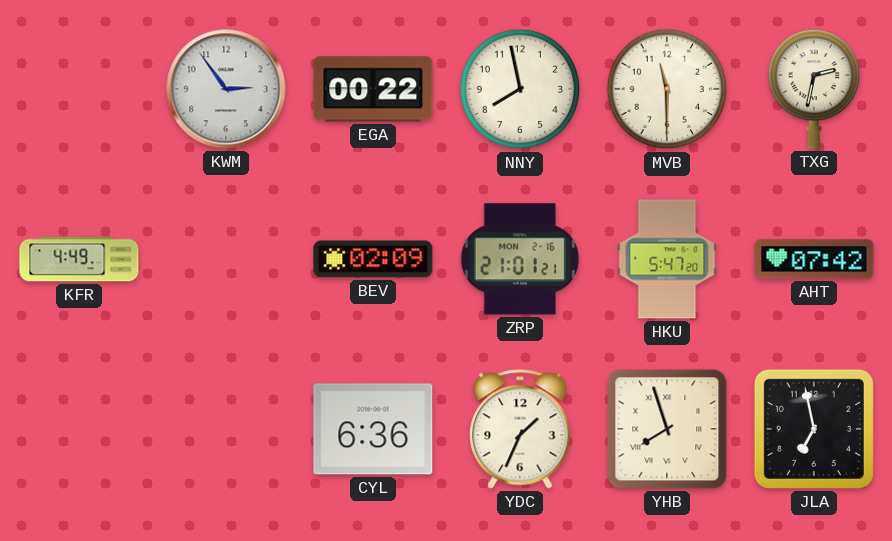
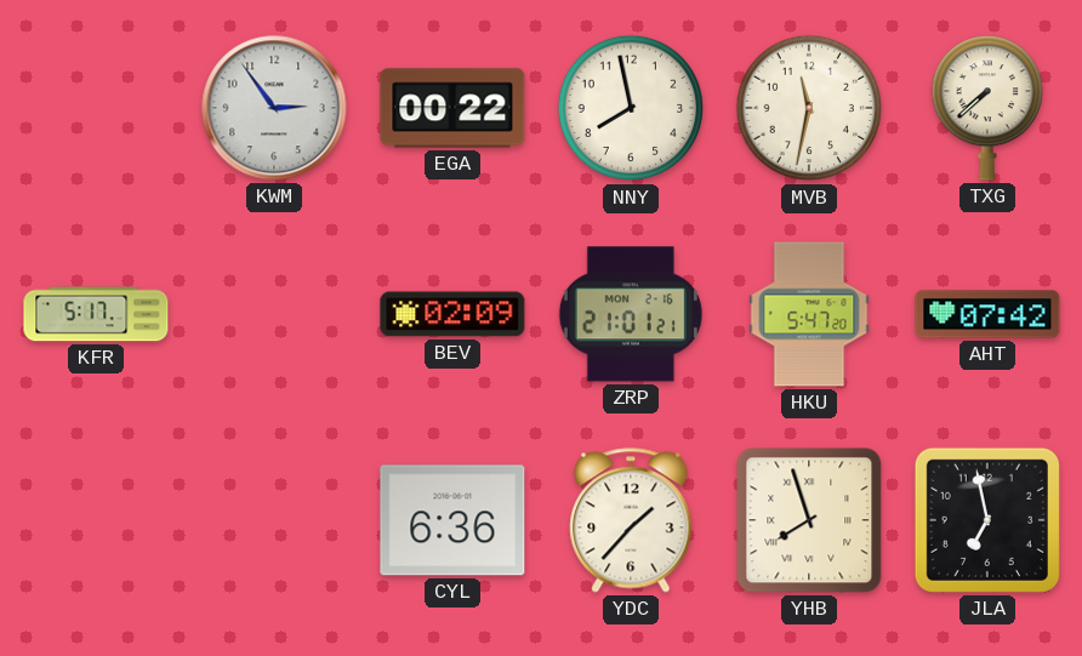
MVB: 11:30 -> 11:32 (809, 108)
TXG: 2:32 -> 7:38 (986, 108)
KFR: 4:49 -> 5:17 (96, 314)
YDC: 1:34 -> 1:37 (631, 520)
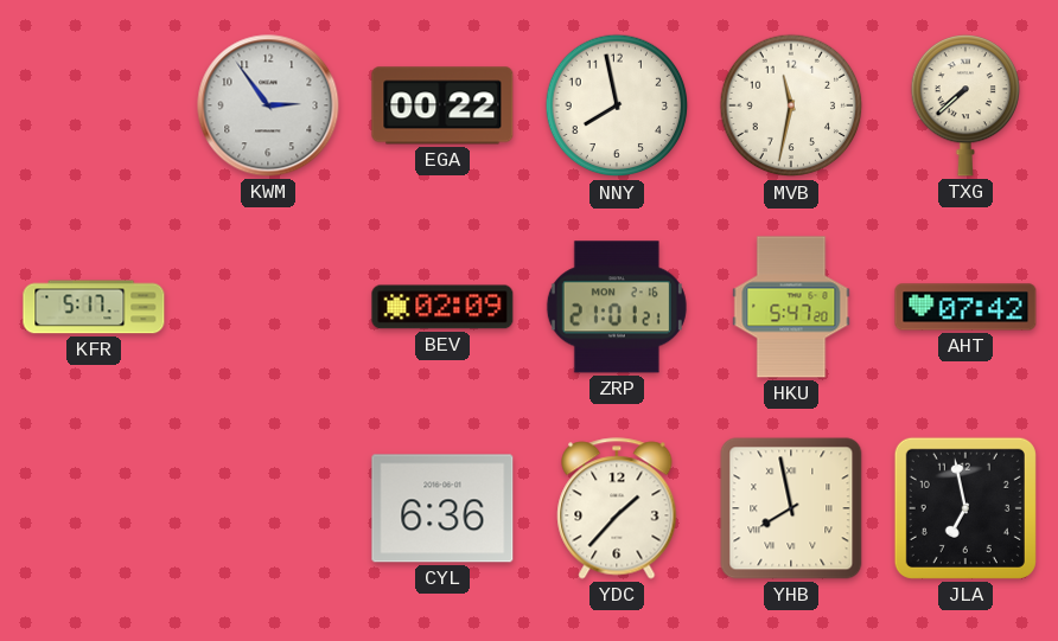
YHB: 7:57 -> 7:58 (791, 508)
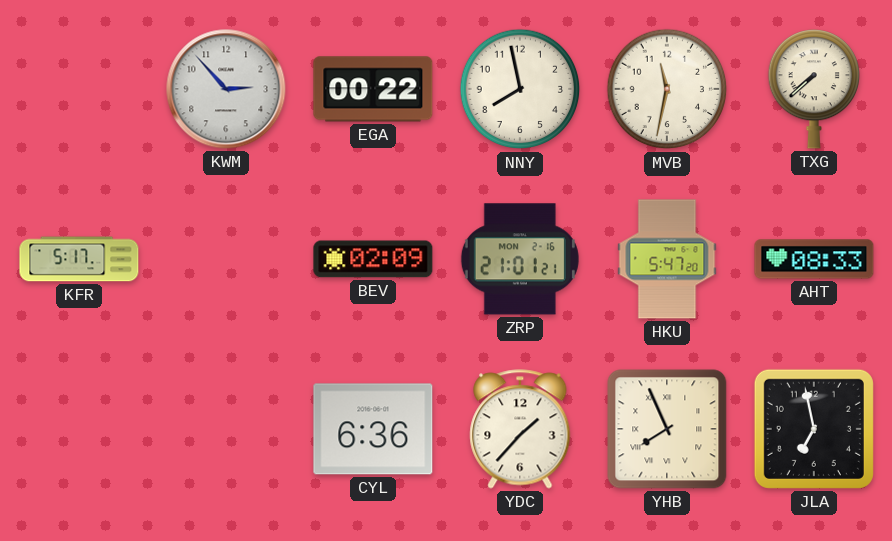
KWM: 2:54 -> 2:53 (226, 89)
AHT: 07:42 -> 08:33 (814, 259)
YHB: 7:58 -> 7:56 (667, 429)
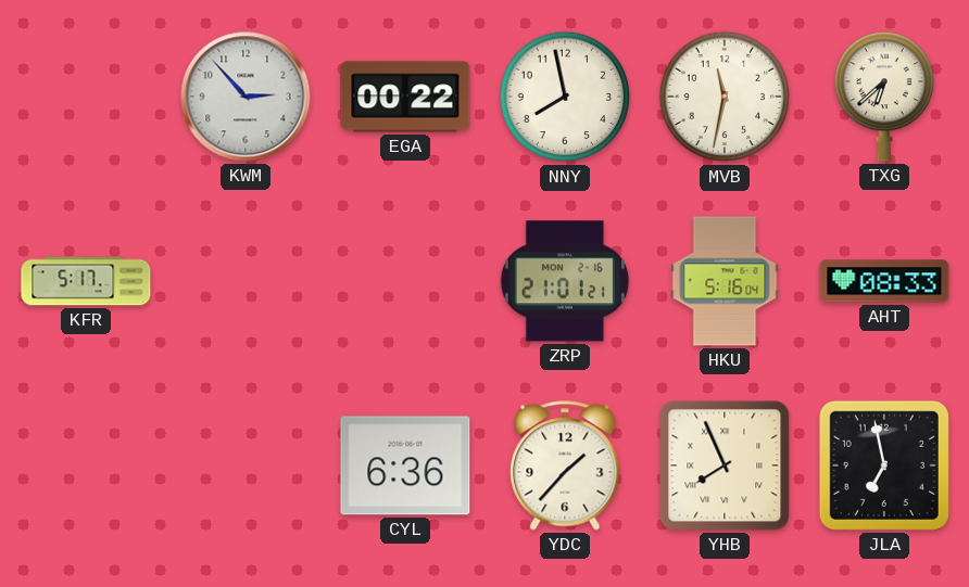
TXG: 7:38 -> 6:38 (883, 97)
BEV: 02:09 -> none (373, 259)
HKU: 5:47 -> 5:16 (725, 281)
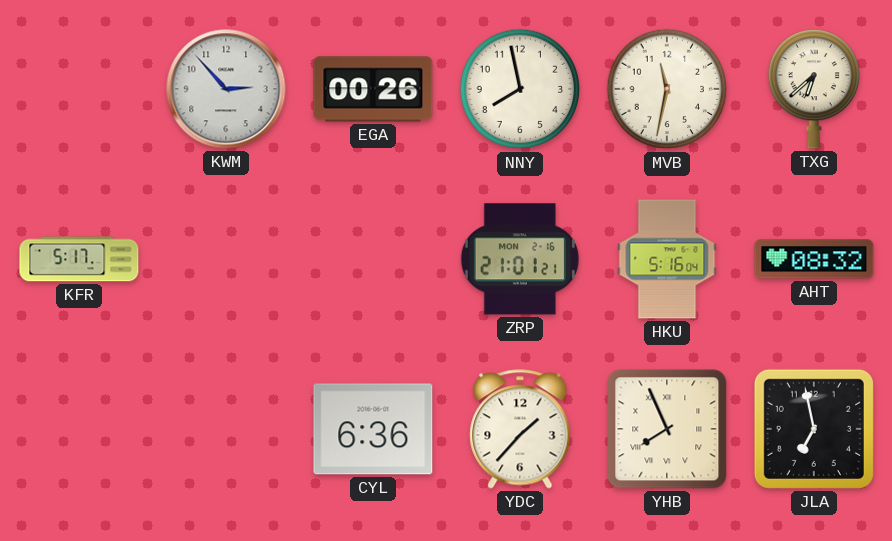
EGA: 00:22 -> 00:26 (373, 89)
AHT: 08:33 -> 08:32 (814, 259)
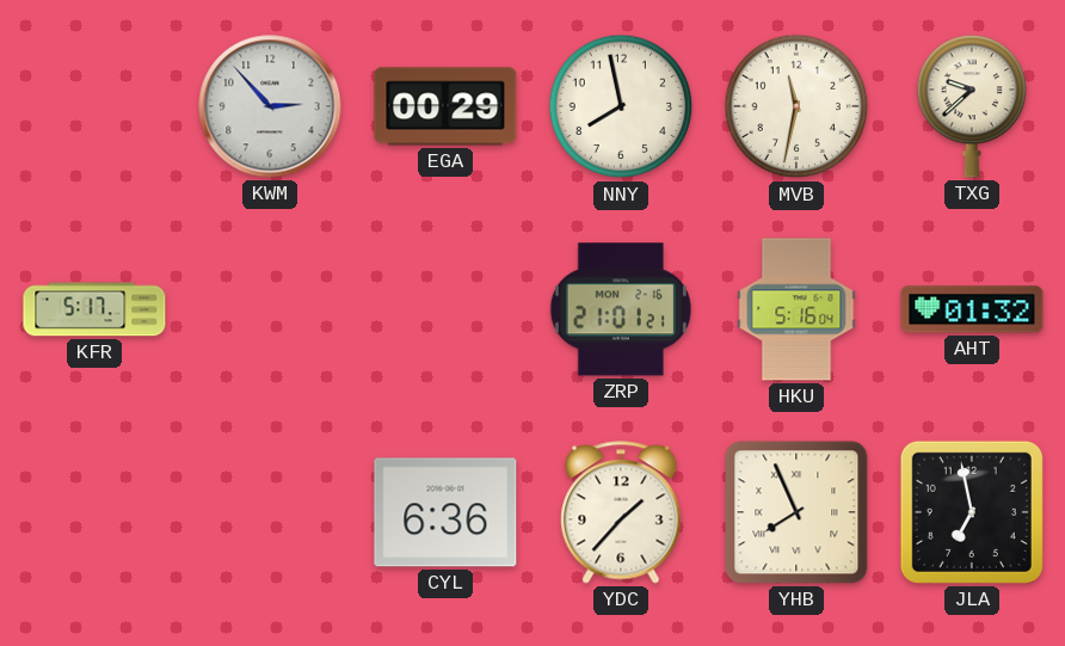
EGA: 00:26 -> 00:29 (445, 106)
TXG: 6:38 -> 9:38 (971, 106)
AHT: 08:32 -> 01:32 (972, 309)
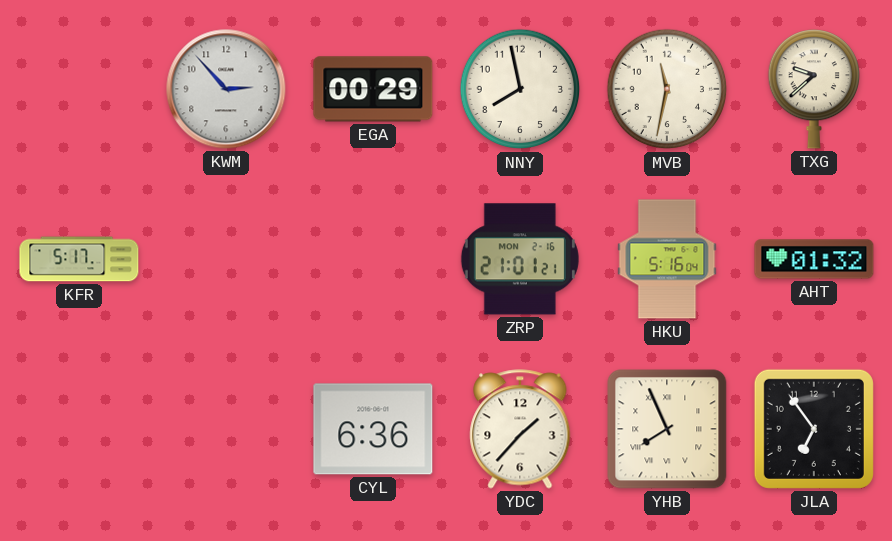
JLA: 6:58 -> 6:54 (814, 429)
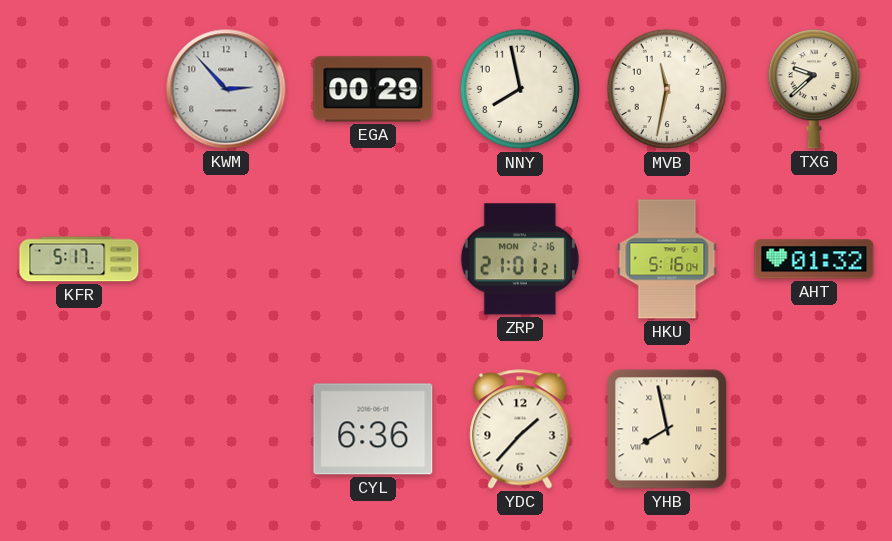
YHB: 7:56 -> 7:58 (667, 429)
JLA: 6:54 -> none (814, 429)
